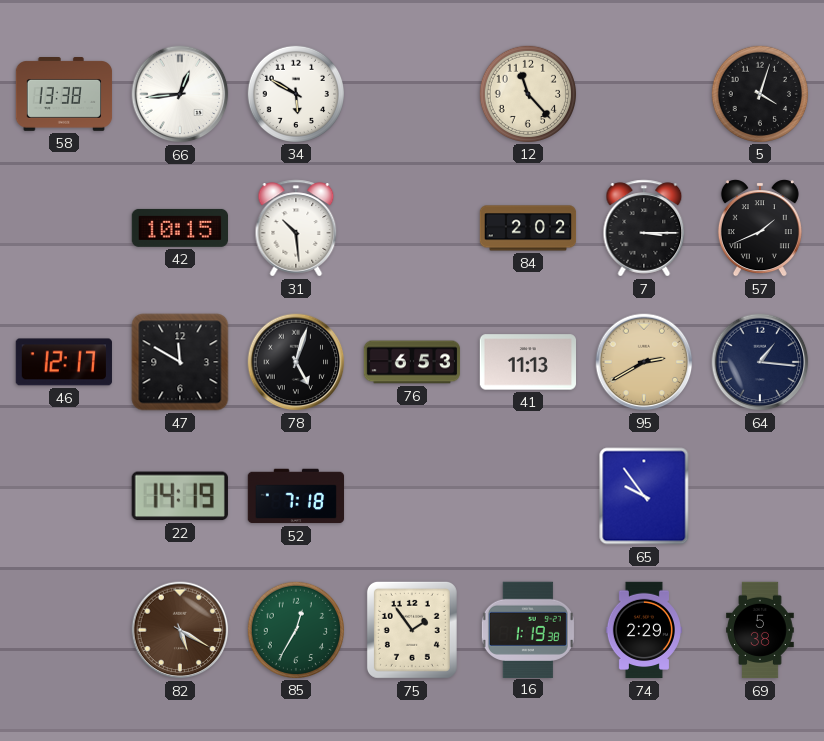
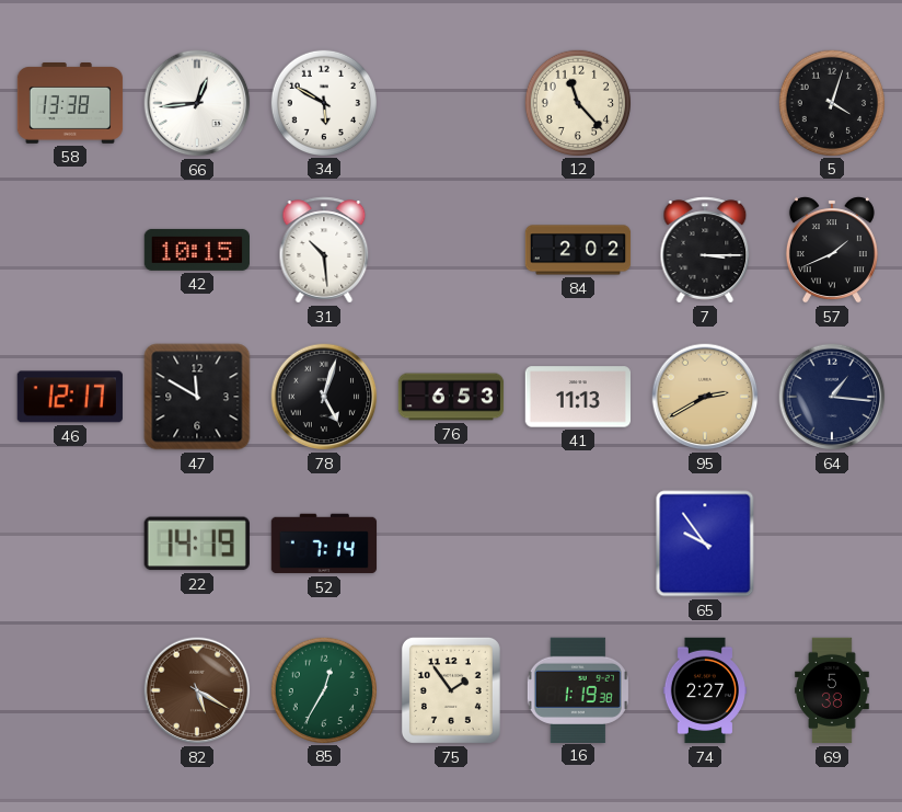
52: 7:18 -> 7:14 (324, 544)
74: 2:29 -> 2:27 (705, 690)
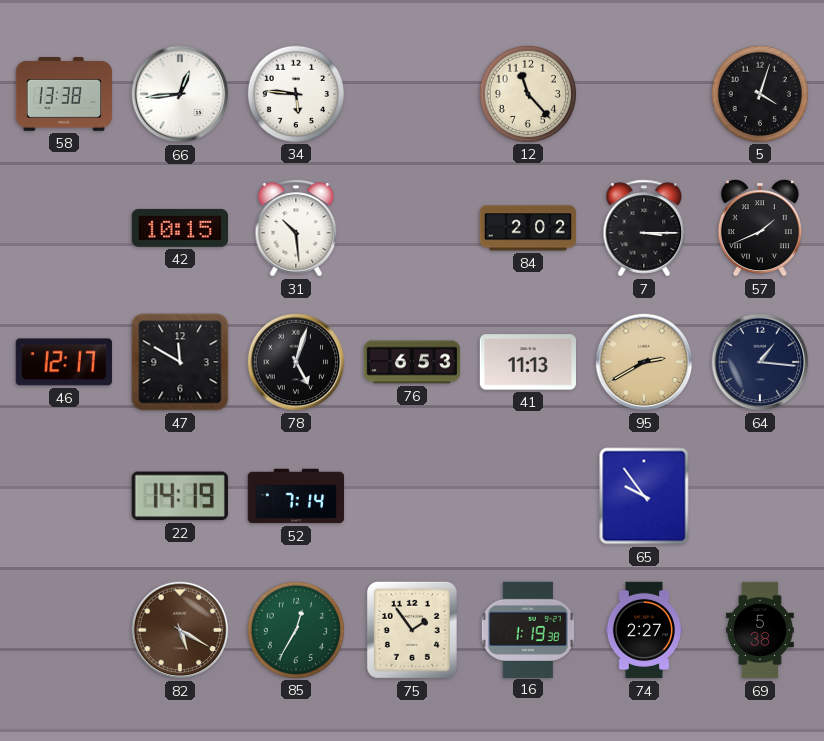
34: 5:50 -> 5:46 (295, 93)
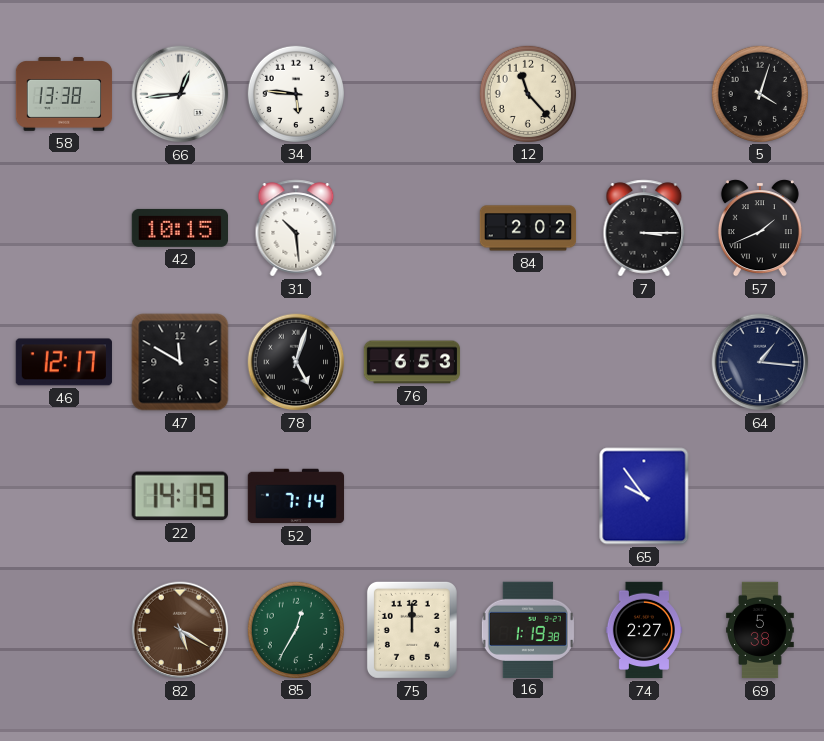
41: 11:13 -> none (527, 362)
95: 2:40 -> none (644, 362)
75: 1:54 -> 12:00 (412, 630)
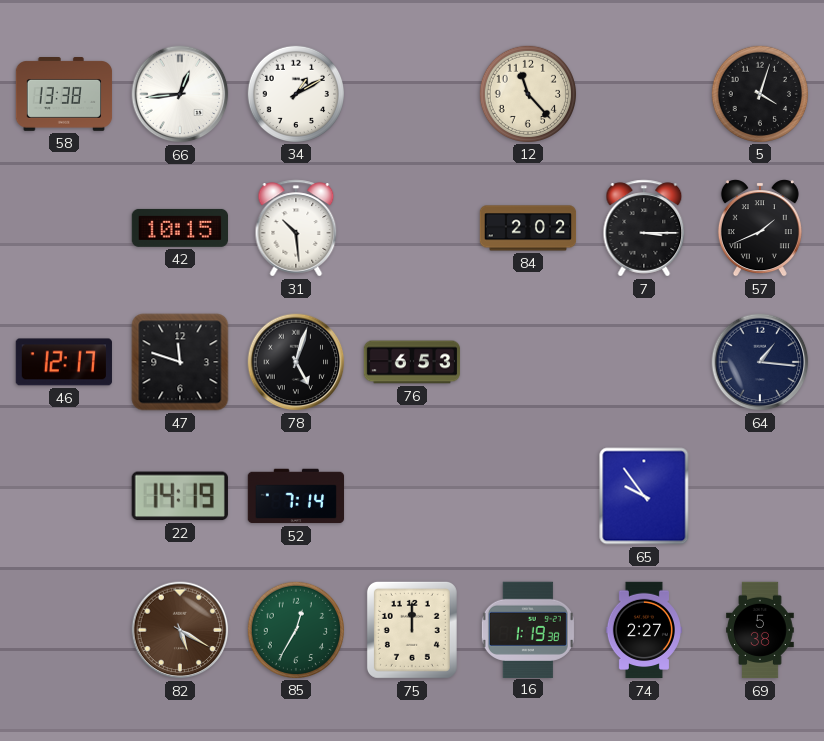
34: 5:46 -> 1:10 (295, 93)
47: 11:50 -> 11:48 (180, 362)
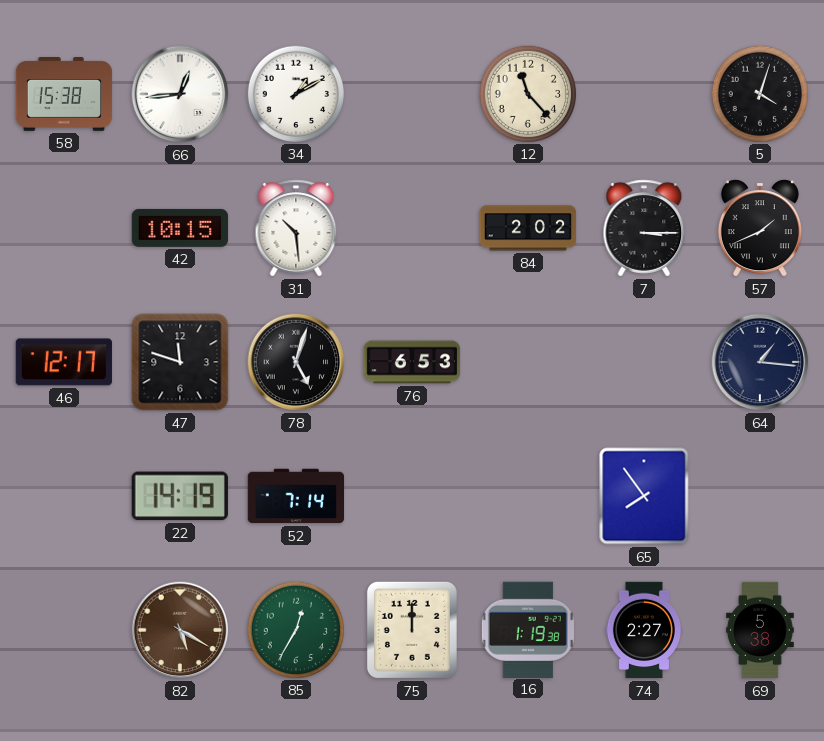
58: 13:38 -> 15:38 (64, 95)
65: 9:54 -> 7:54 (644, 496)
